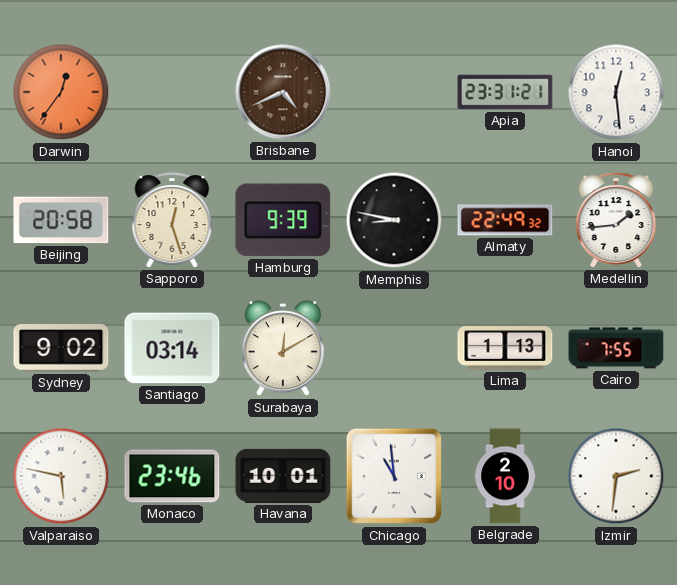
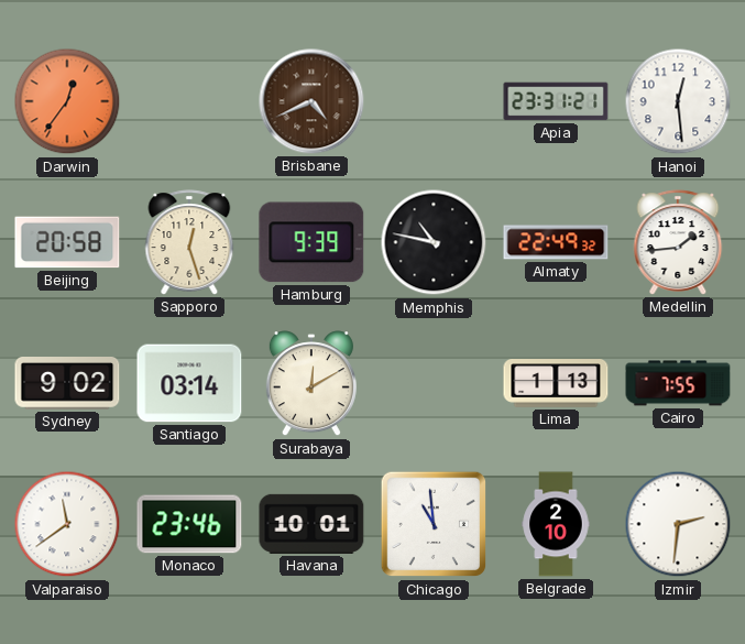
Memphis: 8:47 -> 10:47 (434, 242)
Valparaiso: 5:47 -> 11:39 (67, 524)
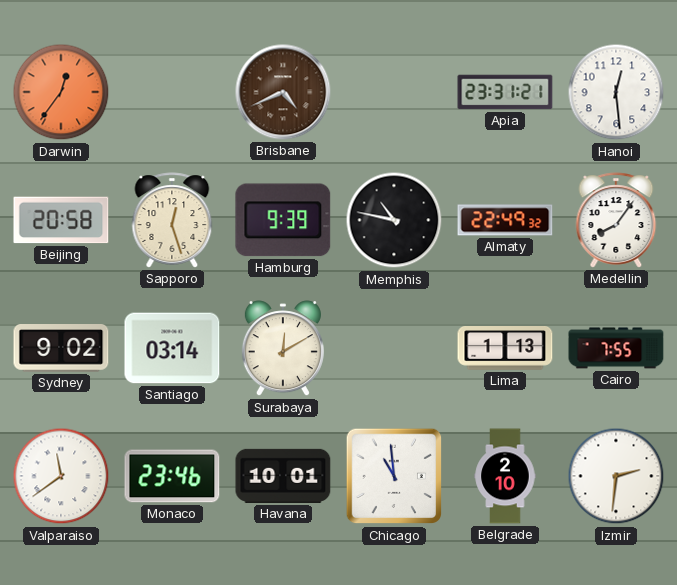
Medellin: 1:44 -> 8:06 (616, 220)
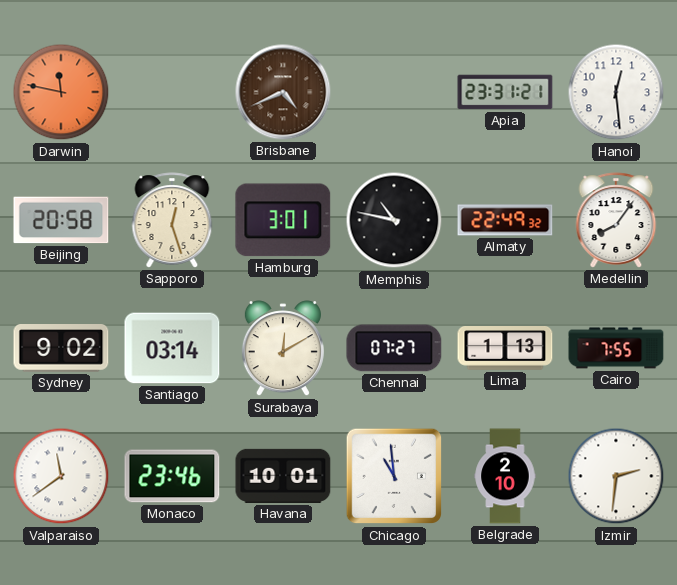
Darwin: 12:36 -> 11:47 (61, 92)
Hamburg: 9:39 -> 3:01 (283, 220)
Chennai: none -> 07:27 (394, 348)
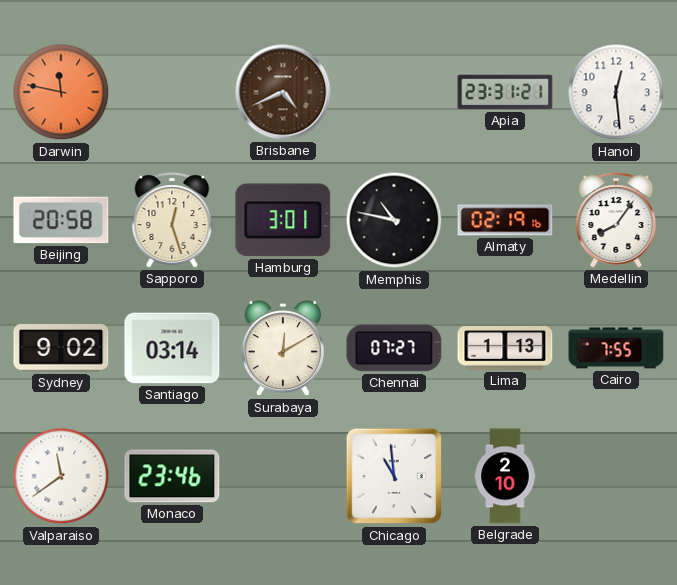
Almaty: 22:49 -> 02:19 (505, 220)
Havana: 10:01 -> none (283, 476)
Izmir: 2:31 -> none (616, 476)
